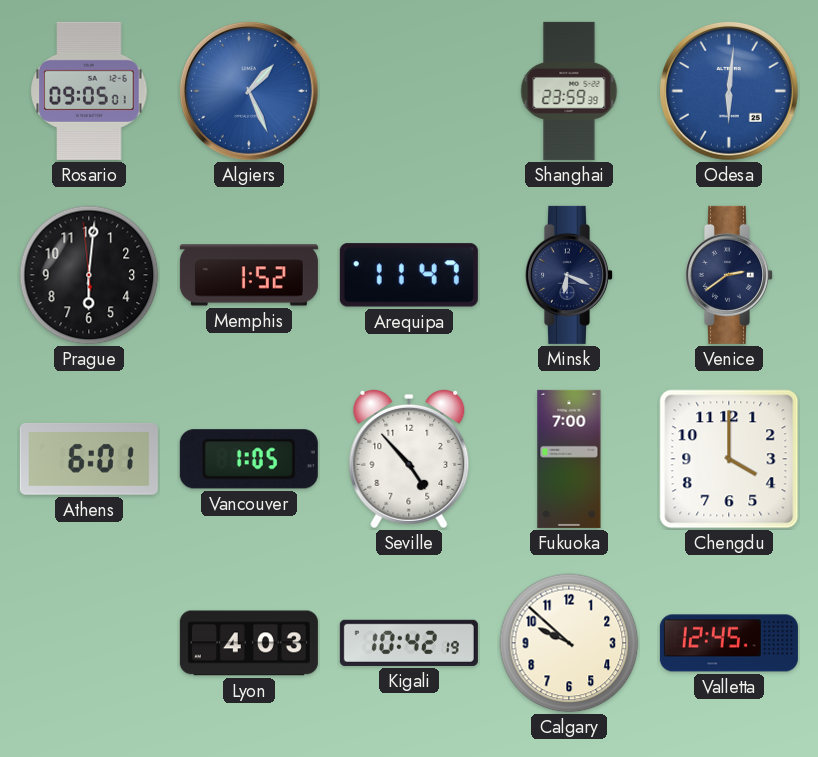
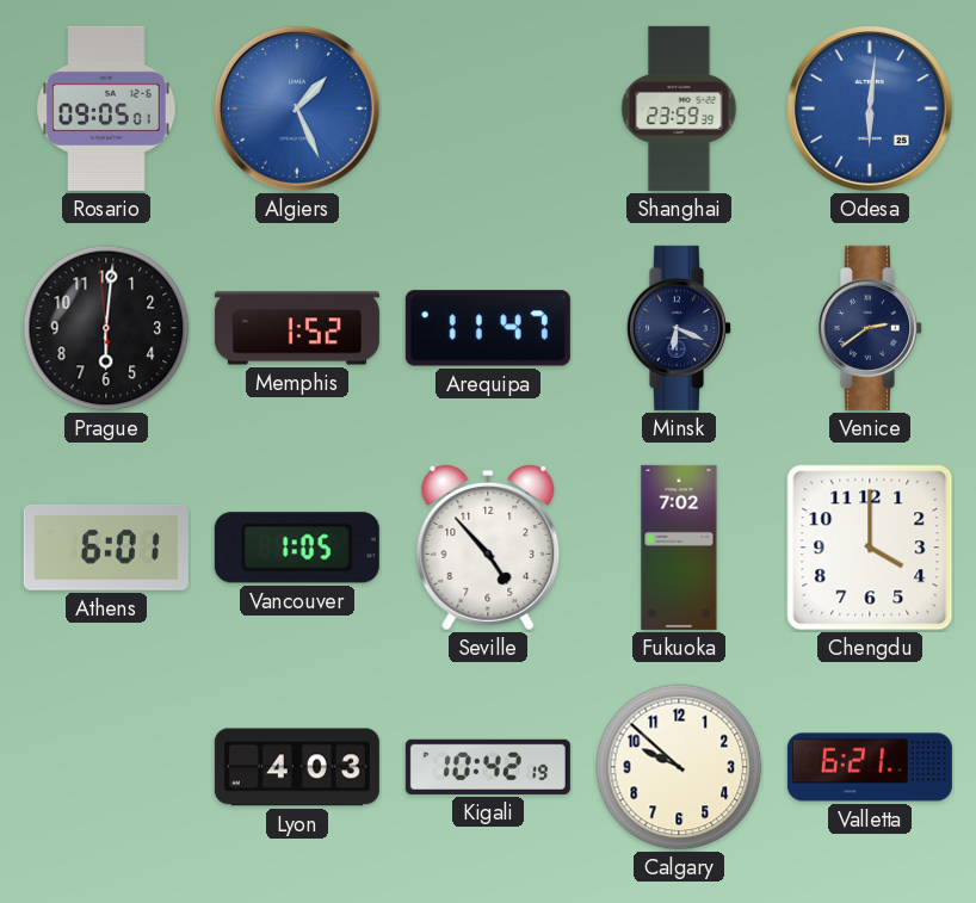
Fukuoka: 7:00 -> 7:02 (679, 548)
Valletta: 12:45 -> 6:21 (870, 767)
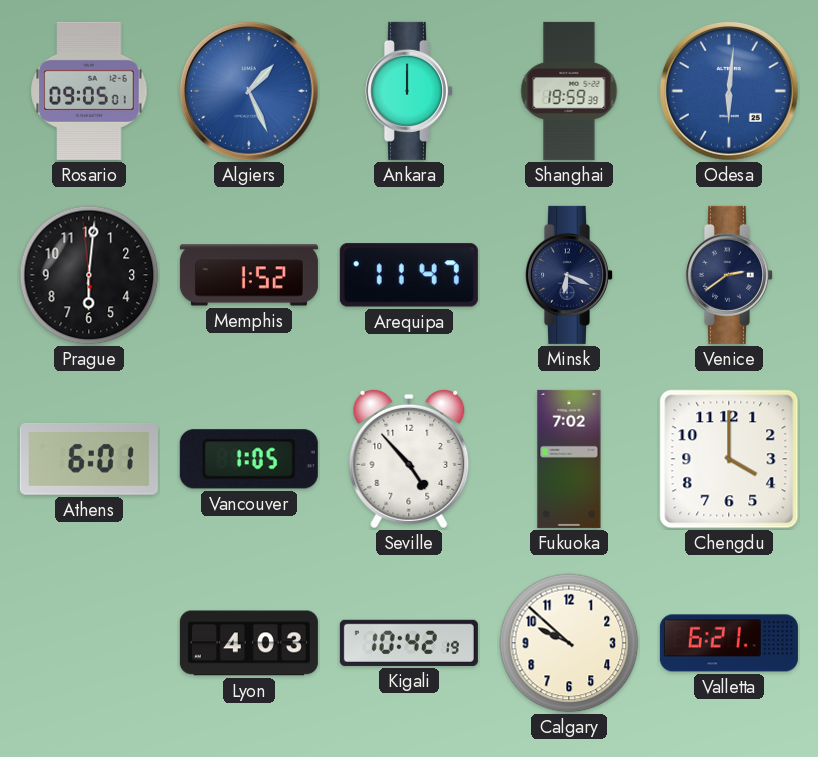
Ankara: none -> 12:00 (408, 91)
Shanghai: 23:59 -> 19:59 (569, 91)
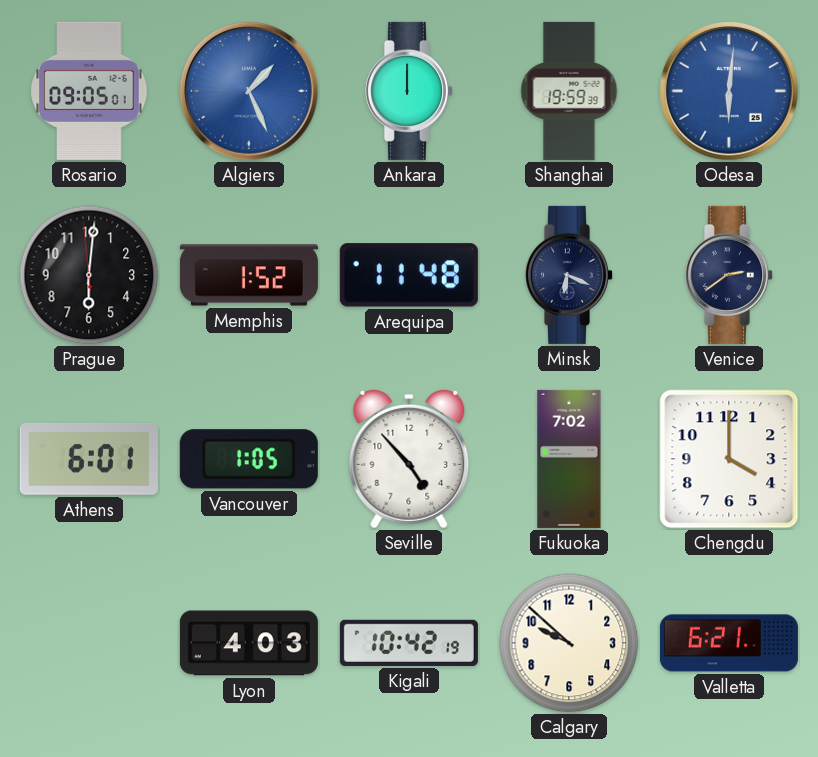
Arequipa: 11:47 -> 11:48 (409, 275)
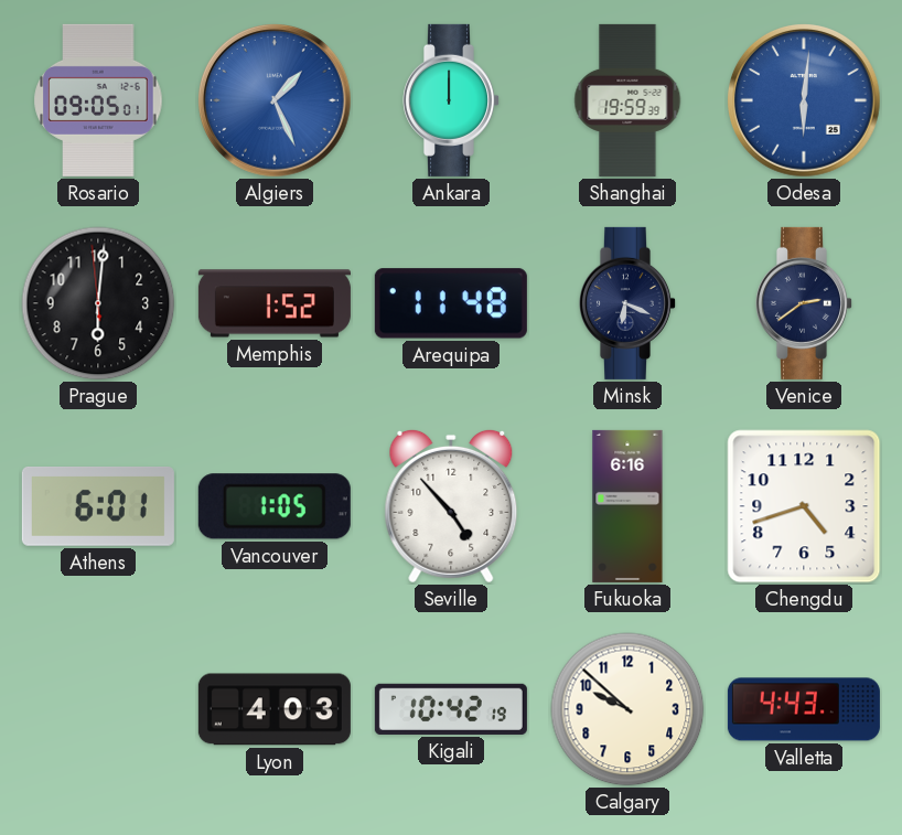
Fukuoka: 7:02 -> 6:16 (627, 506)
Chengdu: 4:00 -> 4:42 (804, 506)
Valletta: 6:21 -> 4:43 (804, 709)
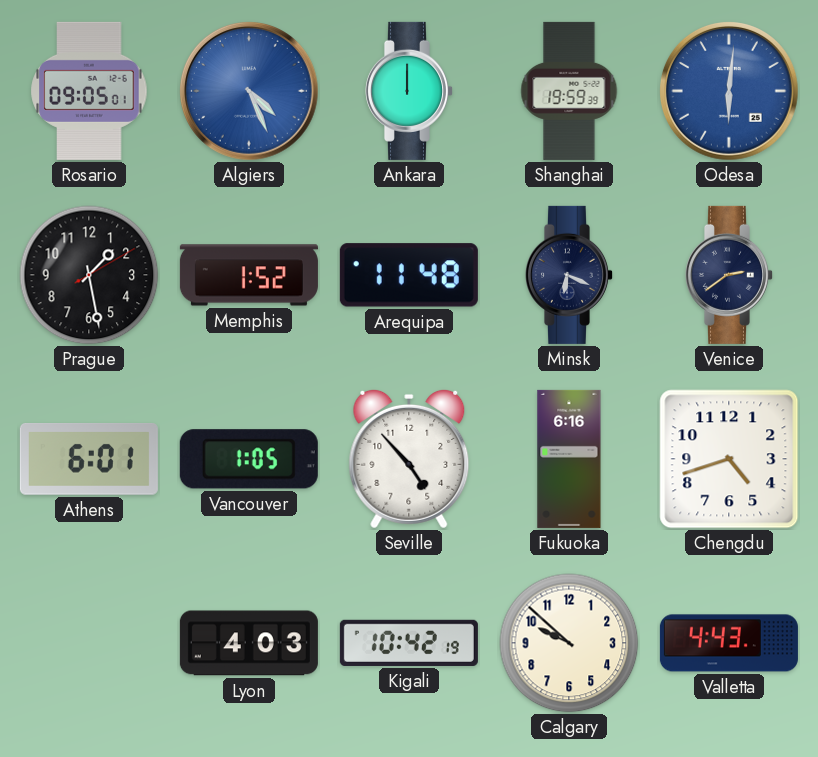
Algiers: 1:26 -> 4:26 (249, 91)
Prague: 6:00 -> 1:28 (89, 275)
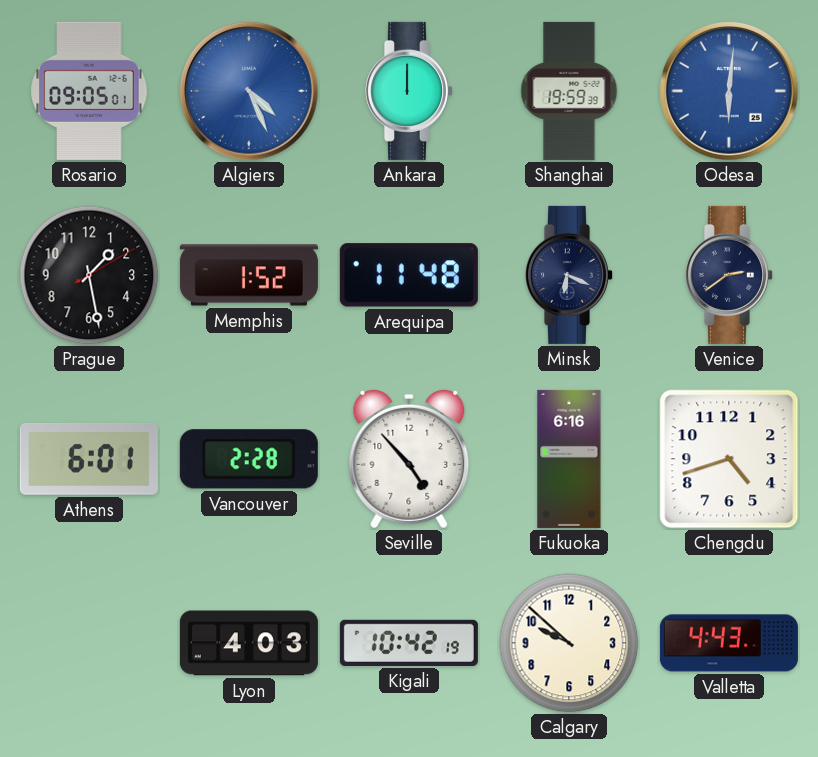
Vancouver: 1:05 -> 2:28 (249, 459)
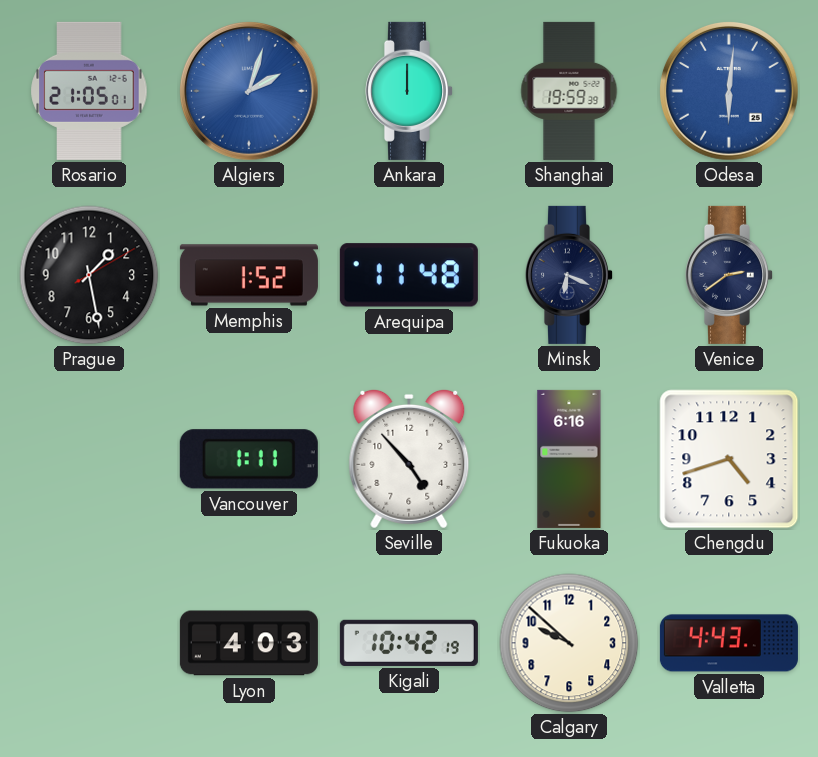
Rosario: 09:05 -> 21:05 (89, 91)
Algiers: 4:26 -> 2:03 (249, 91)
Athens: 6:01 -> none (89, 460)
Vancouver: 2:28 -> 1:11 (249, 459)
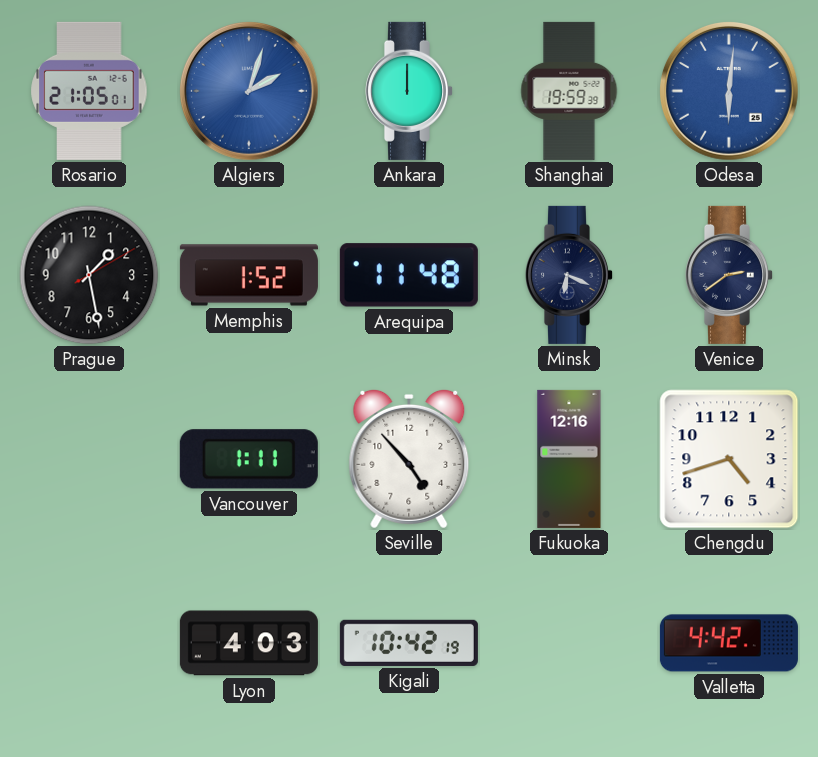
Fukuoka: 6:16 -> 12:16 (569, 459)
Calgary: 9:52 -> none (569, 643)
Valletta: 4:43 -> 4:42 (729, 643)
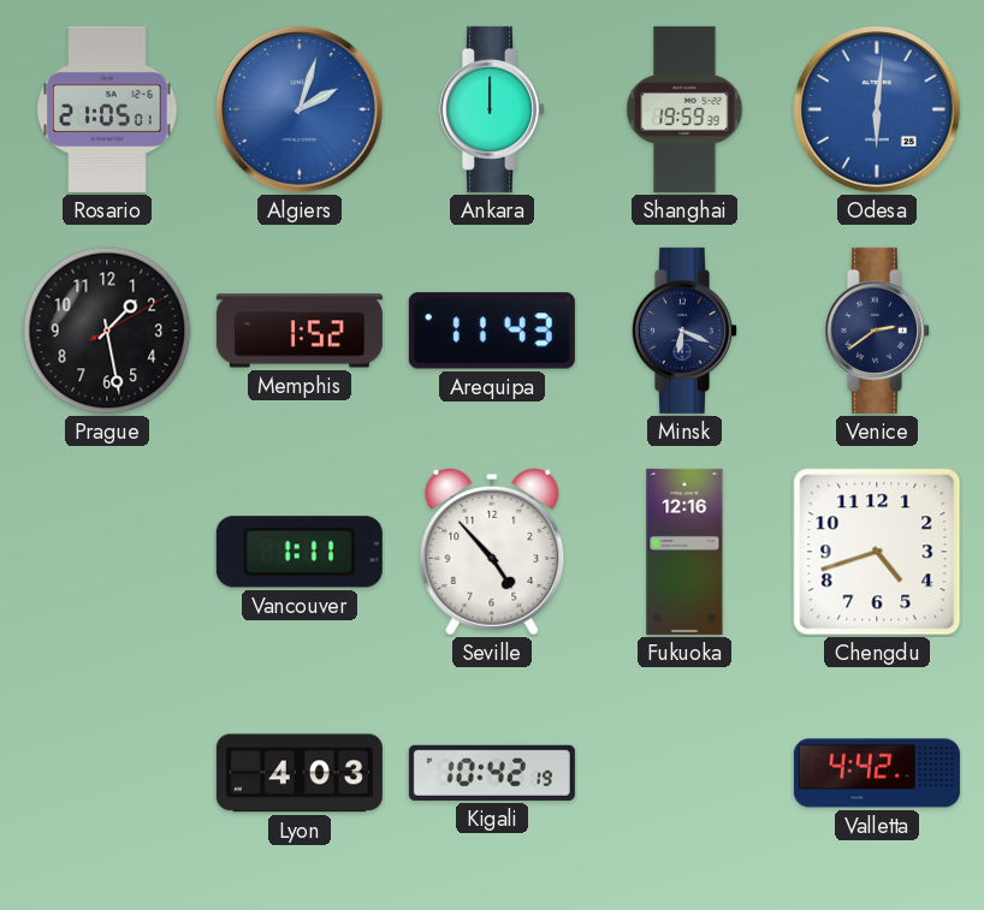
Arequipa: 11:48 -> 11:43 (492, 331)
